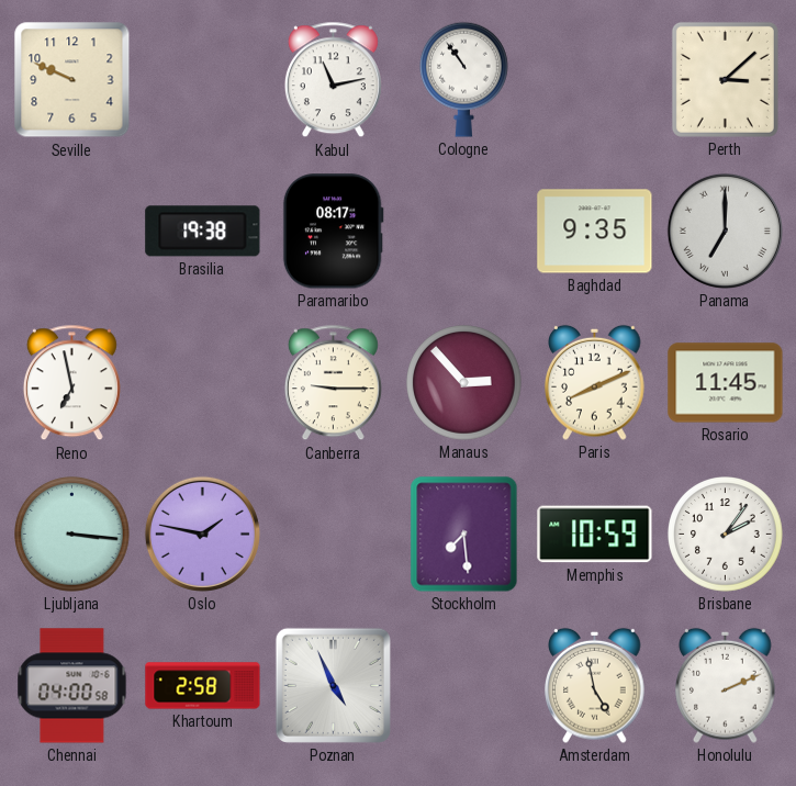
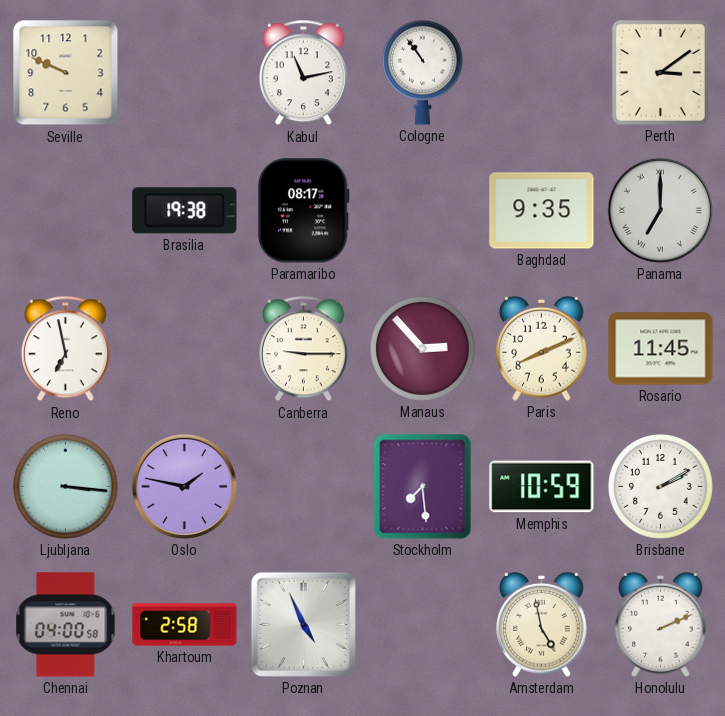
Perth: 3:08 -> 3:09 (660, 72)
Brisbane: 2:06 -> 2:10 (661, 487)
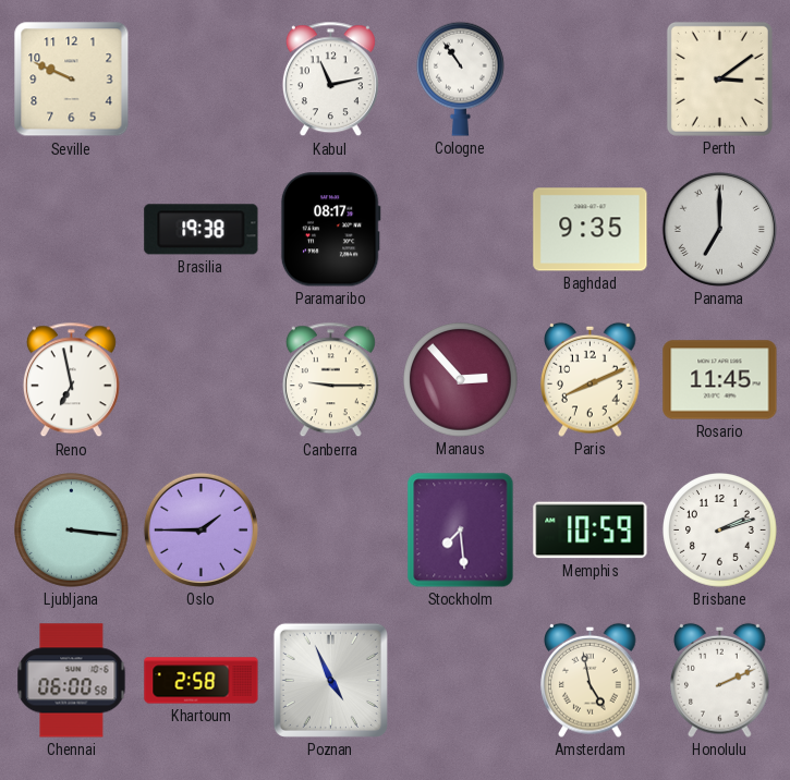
Oslo: 1:47 -> 1:45 (200, 529)
Brisbane: 2:10 -> 2:12 (720, 531)
Chennai: 04:00 -> 06:00 (72, 681)
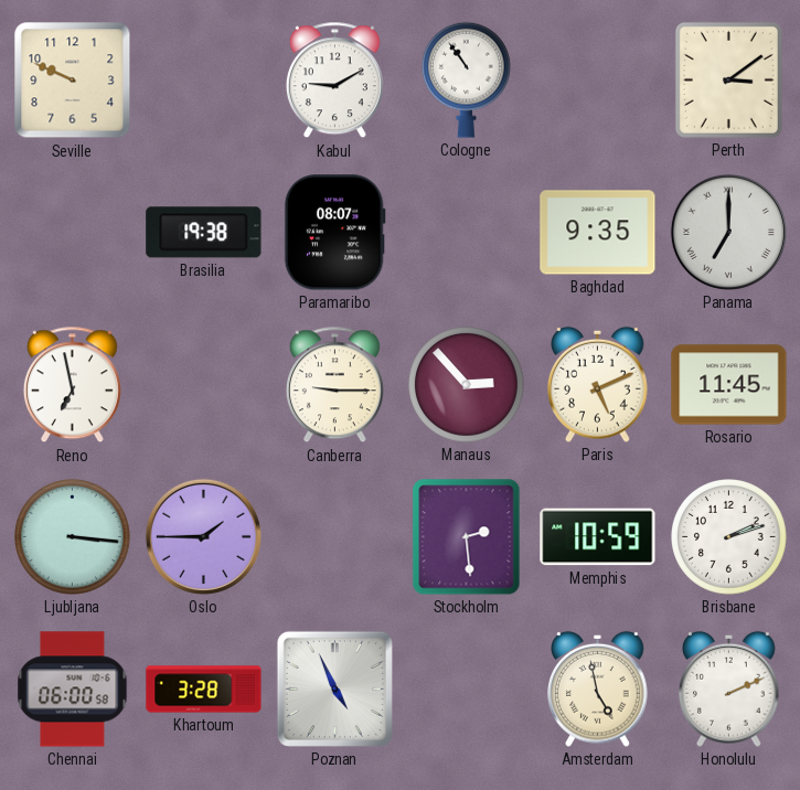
Kabul: 11:13 -> 9:10 (334, 81)
Paramaribo: 08:17 -> 08:07 (334, 233)
Paris: 8:11 -> 5:11 (598, 384)
Stockholm: 7:29 -> 2:29 (467, 537)
Khartoum: 2:58 -> 3:28 (204, 690)
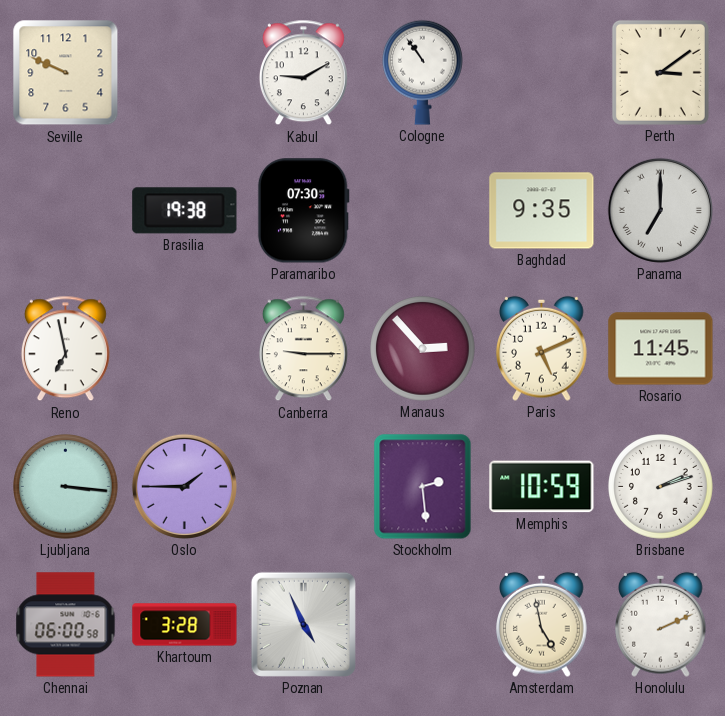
Paramaribo: 08:07 -> 07:30 (303, 211)
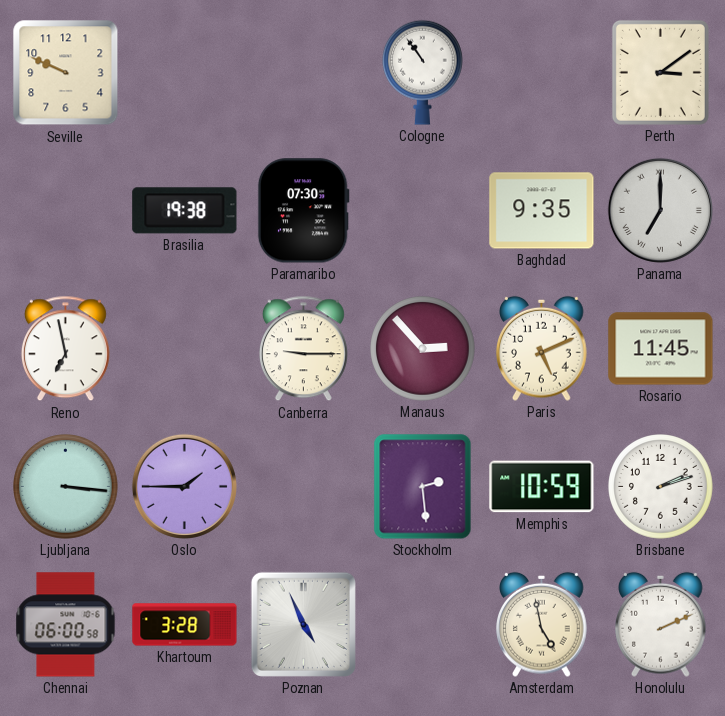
Kabul: 9:10 -> none (303, 73)
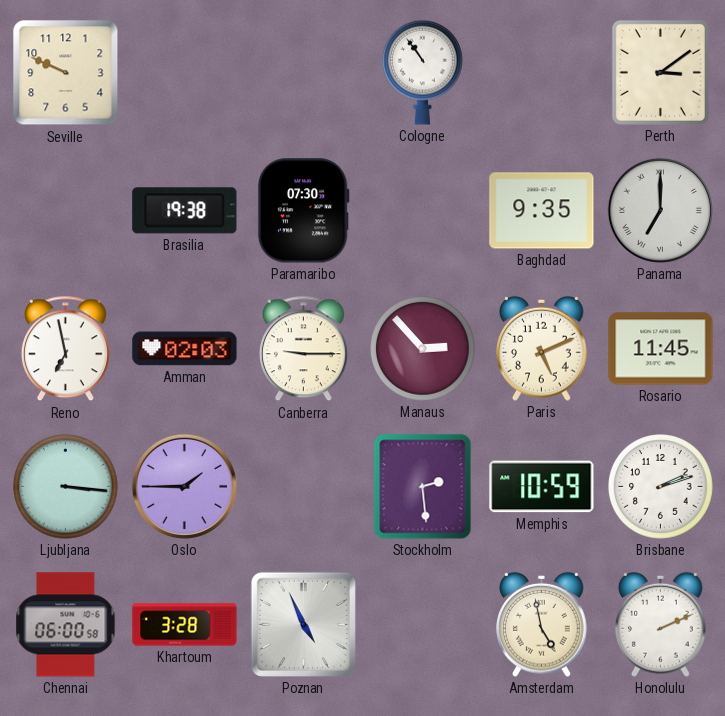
Amman: none -> 02:03 (185, 349)
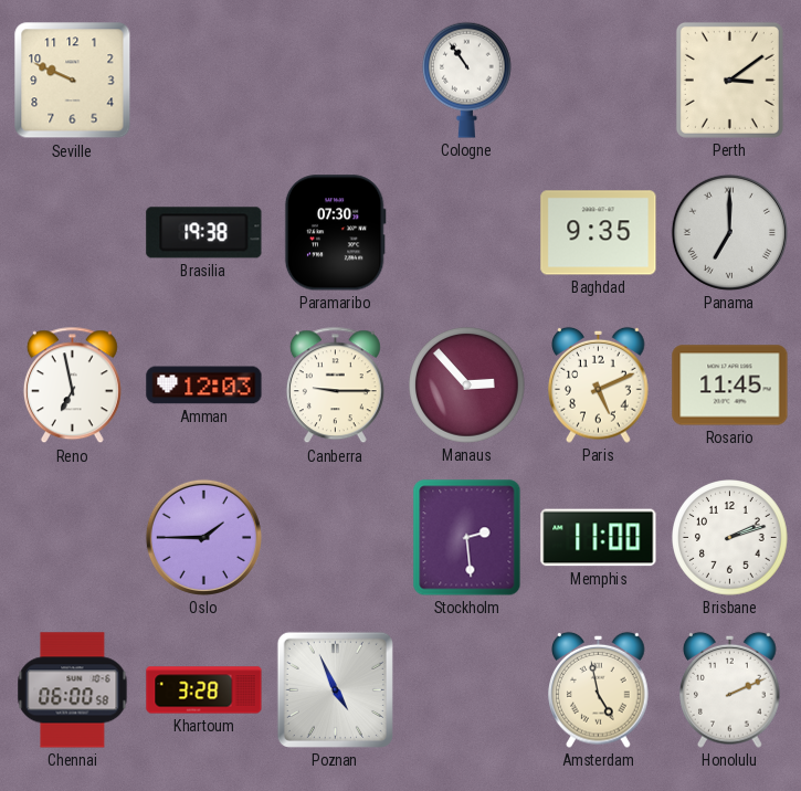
Amman: 02:03 -> 12:03 (204, 386)
Ljubljana: 3:16 -> none (66, 487)
Memphis: 10:59 -> 11:00 (599, 538)
